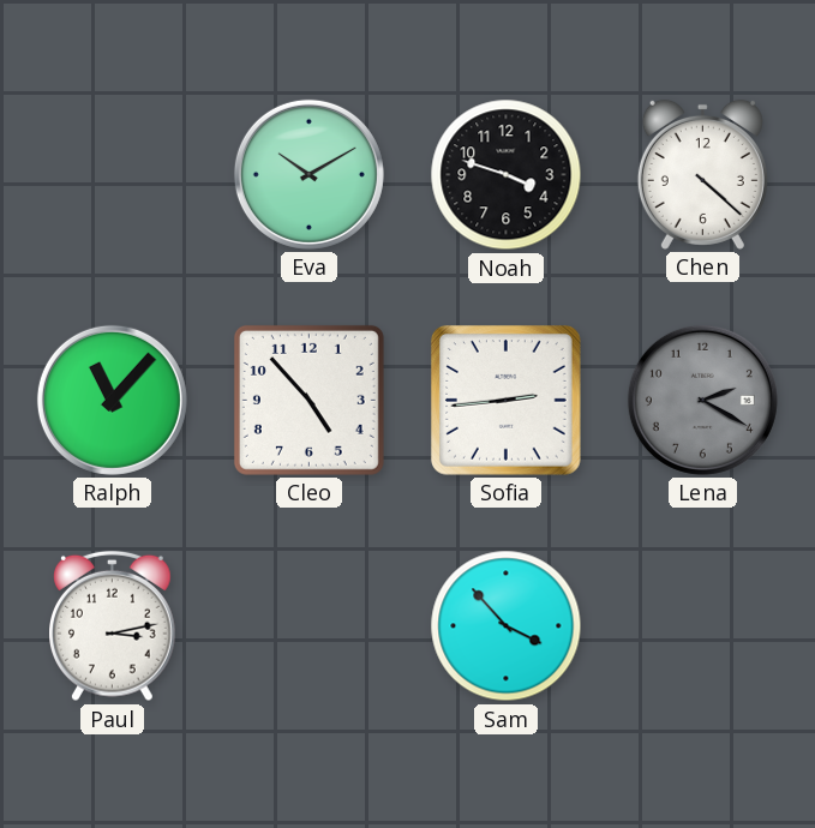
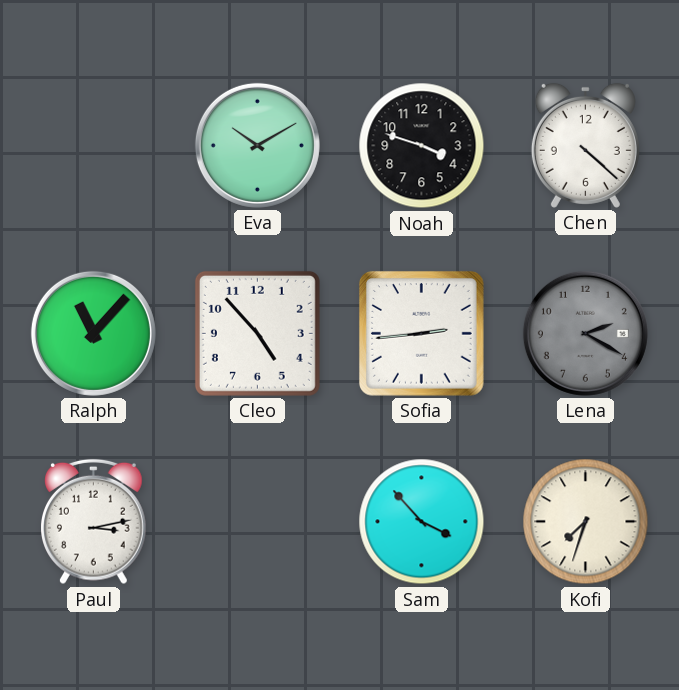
Kofi: none -> 7:33 (586, 522)
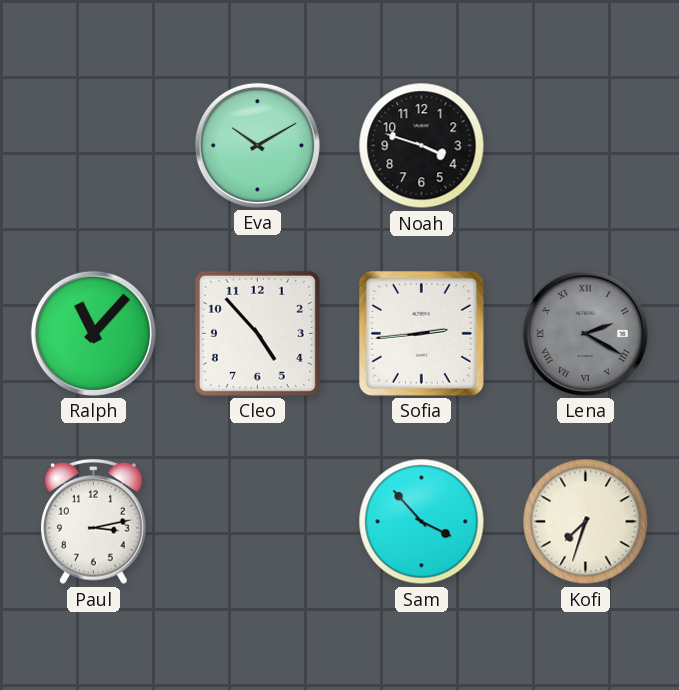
Chen: 4:22 -> none (585, 145)
Lena numerals: Arabic -> Roman (585, 333)
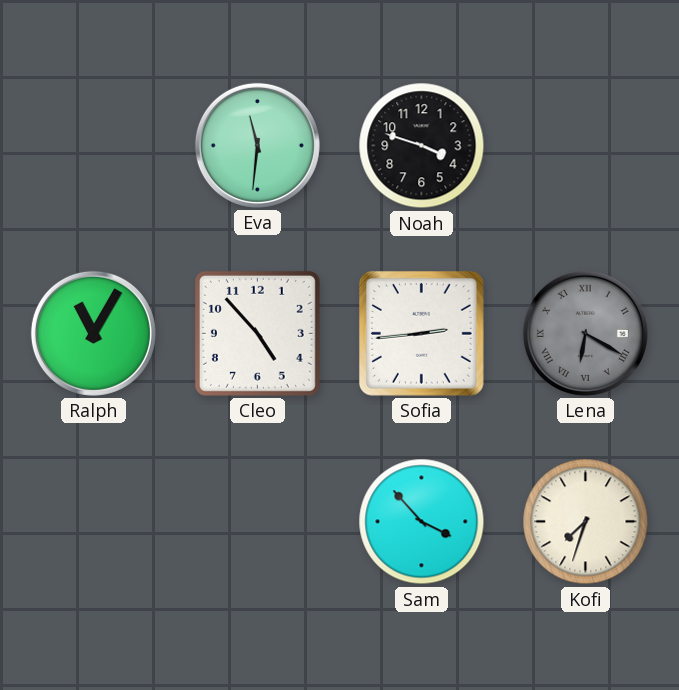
Eva: 10:10 -> 11:31 (257, 145)
Ralph: 11:07 -> 11:05 (93, 333)
Lena: 2:20 -> 6:20 (585, 333)
Paul: 3:13 -> none (94, 522)
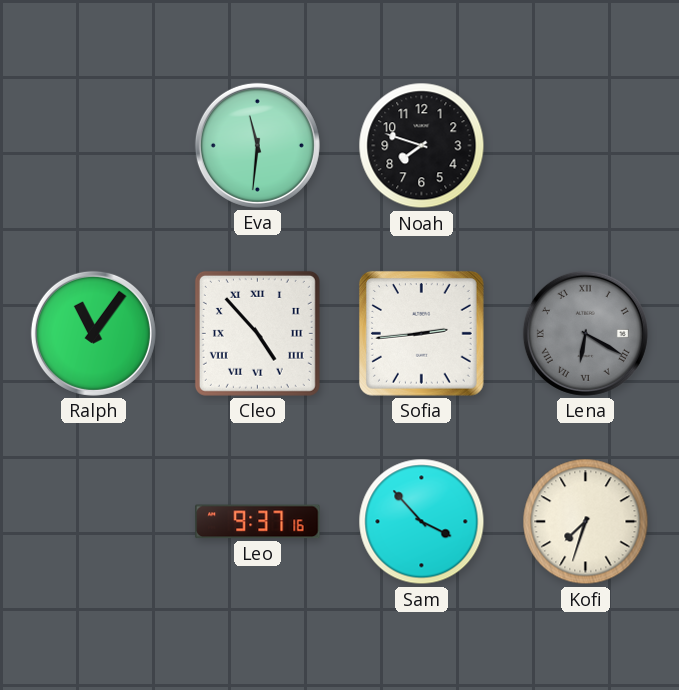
Noah: 3:48 -> 7:48 (422, 146)
Ralph: 11:05 -> 11:06 (93, 333)
Cleo numerals: Arabic -> Roman (257, 333)
Leo: none -> 9:37 (258, 522)
